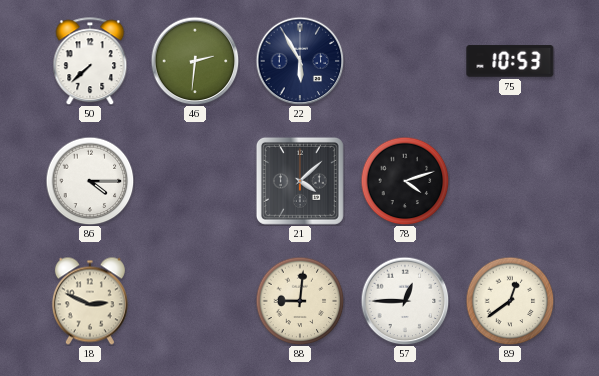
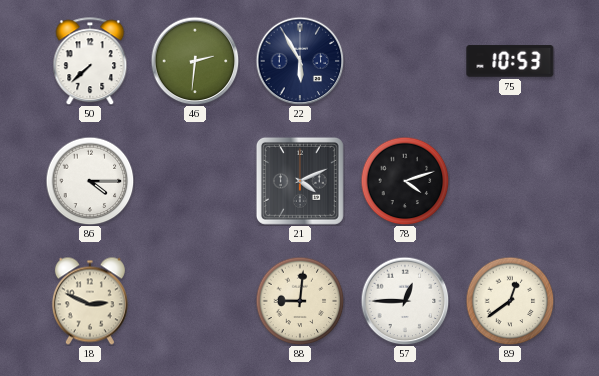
21: 4:08 -> 4:11 (300, 181)
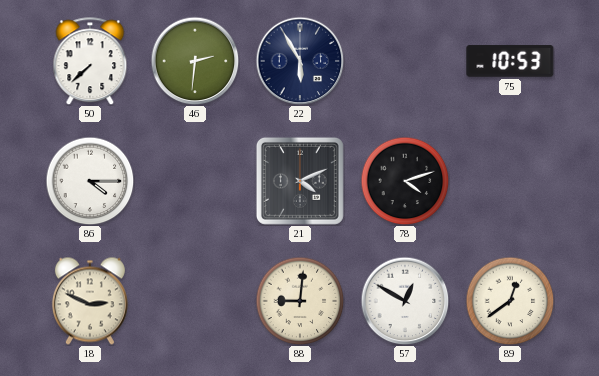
57: 12:45 -> 12:50 (405, 301)
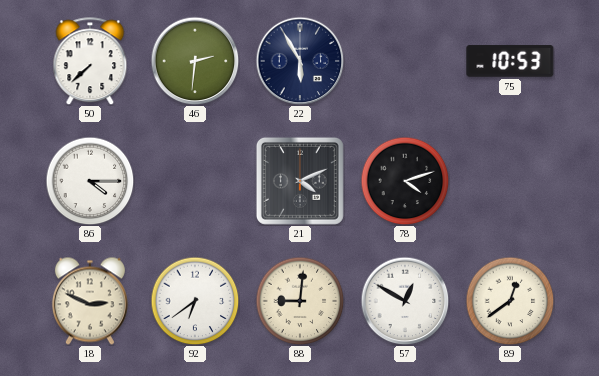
92: none -> 6:39 (195, 301)
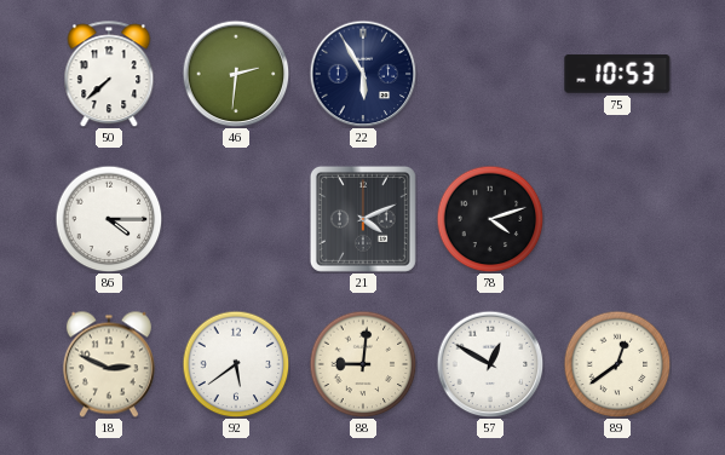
92: 6:39 -> 5:39 (236, 364)
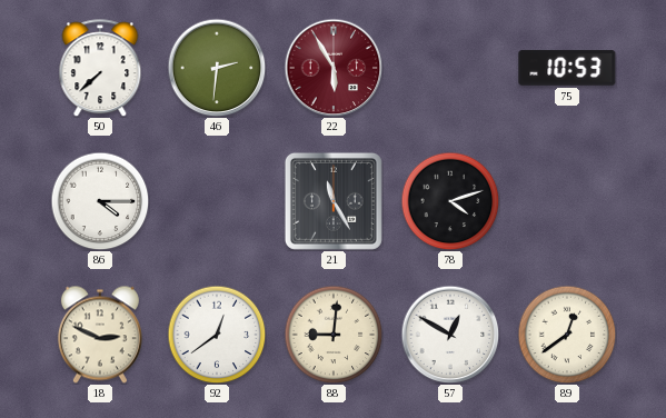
22 dial: navy -> burgundy (334, 68)
21: 4:11 -> 11:25 (334, 201)
92: 5:39 -> 12:39 (217, 335)
